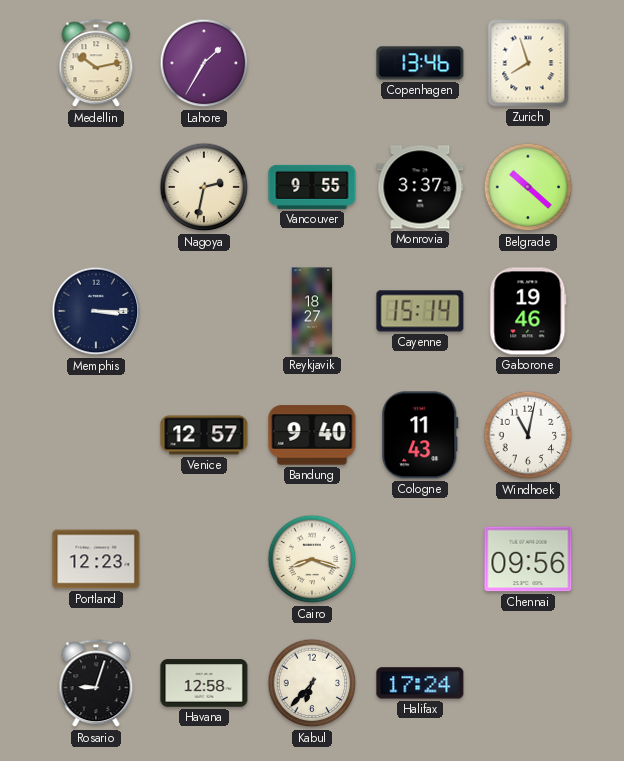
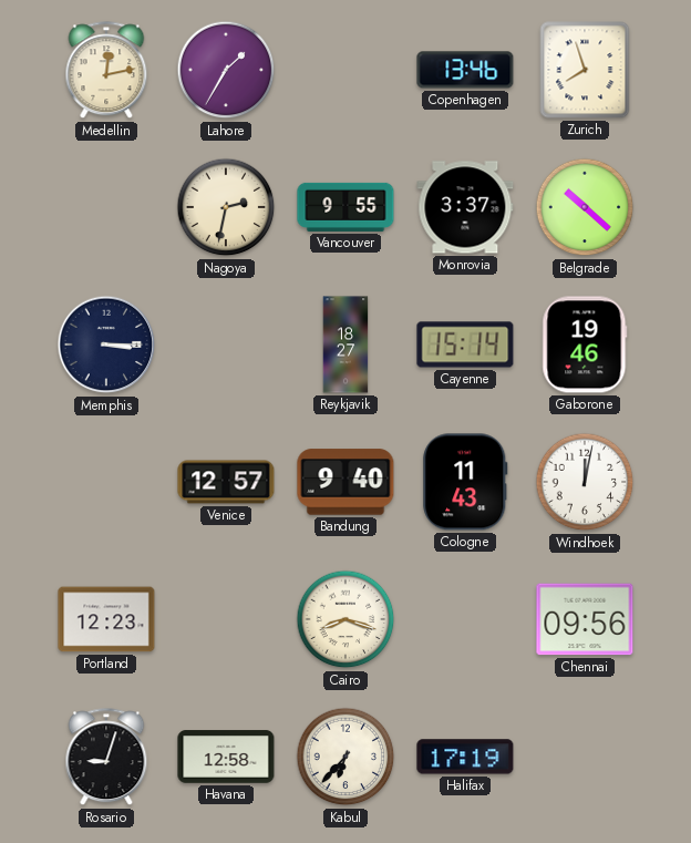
Medellin: 10:13 -> 12:13 (106, 71)
Windhoek: 11:02 -> 12:02 (585, 482)
Halifax: 17:24 -> 17:19 (465, 757)
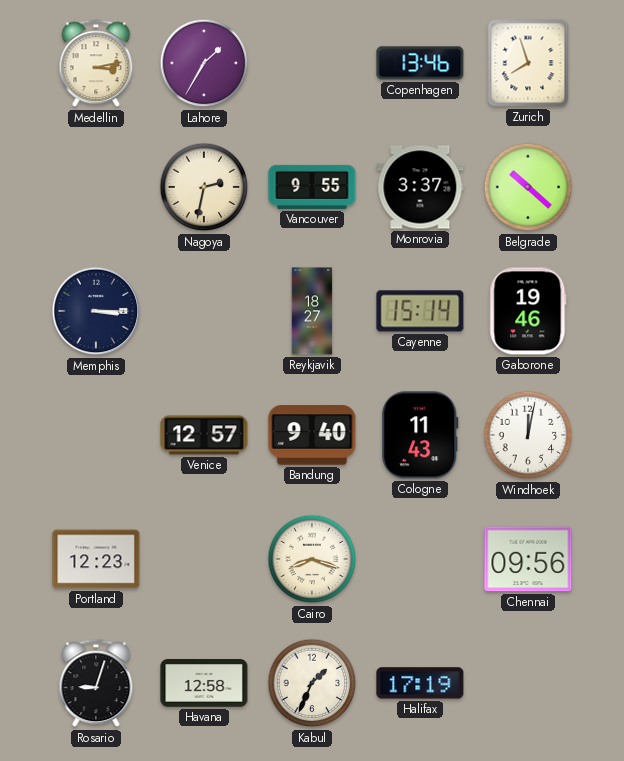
Medellin: 12:13 -> 3:13 (96, 64)
Kabul: 6:37 -> 1:34 (312, 683)
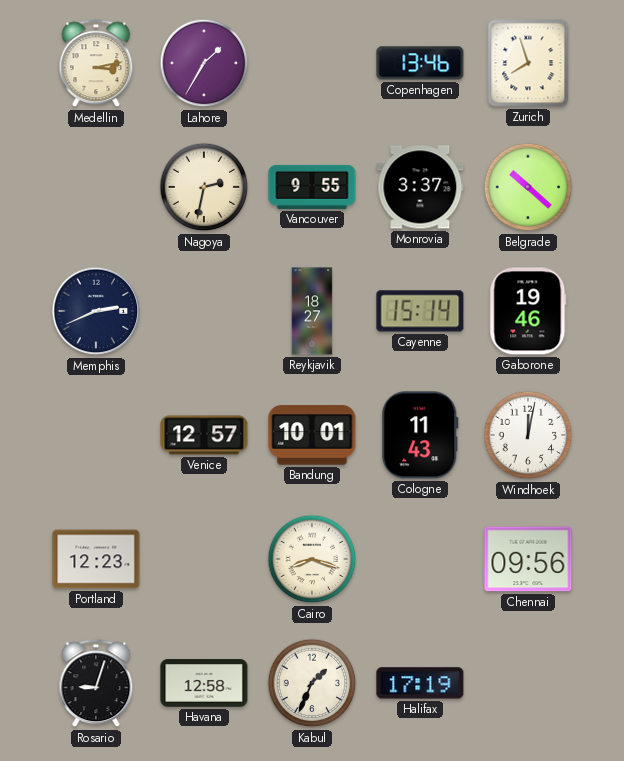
Memphis: 3:15 -> 2:41 (96, 311)
Bandung: 9:40 -> 10:01 (312, 435)
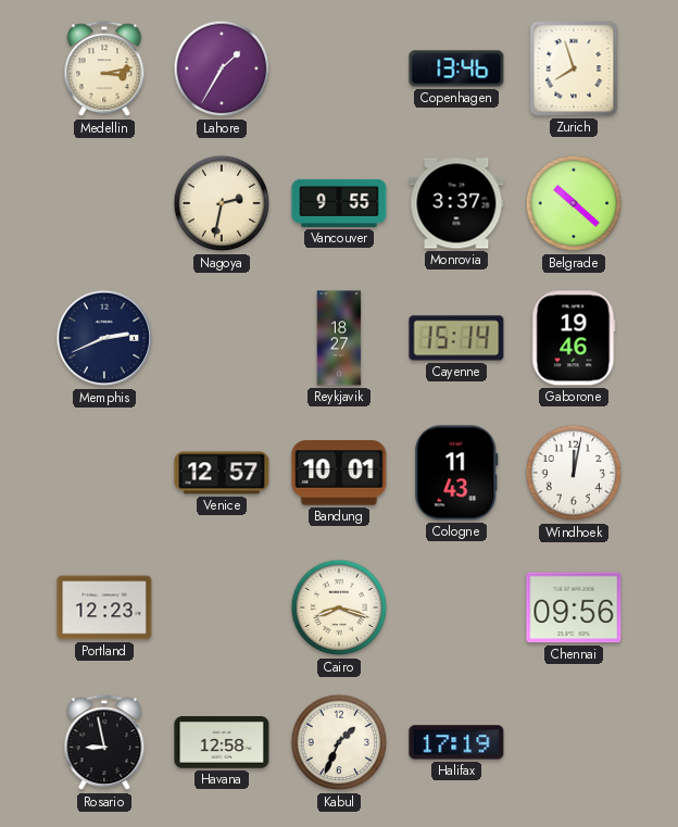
Rosario: 9:03 -> 8:58 (104, 743)
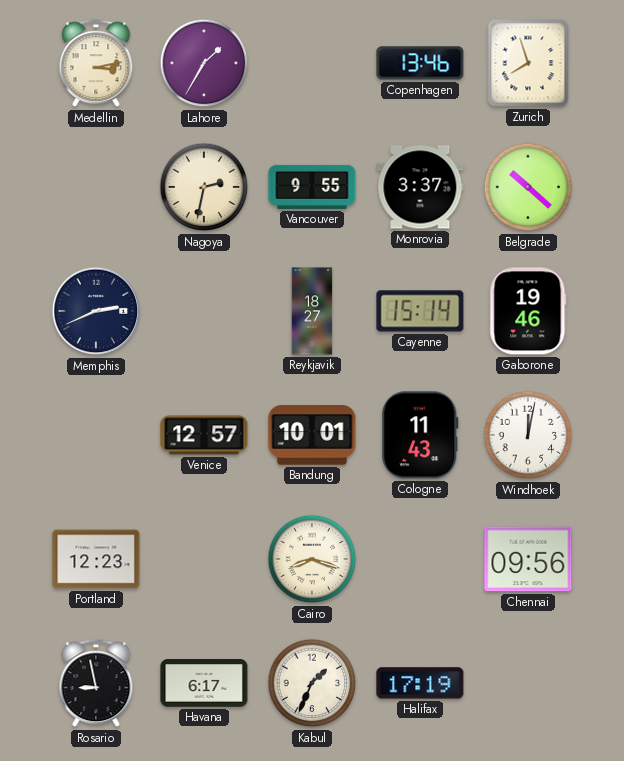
Havana: 12:58 -> 6:17 (204, 683)
